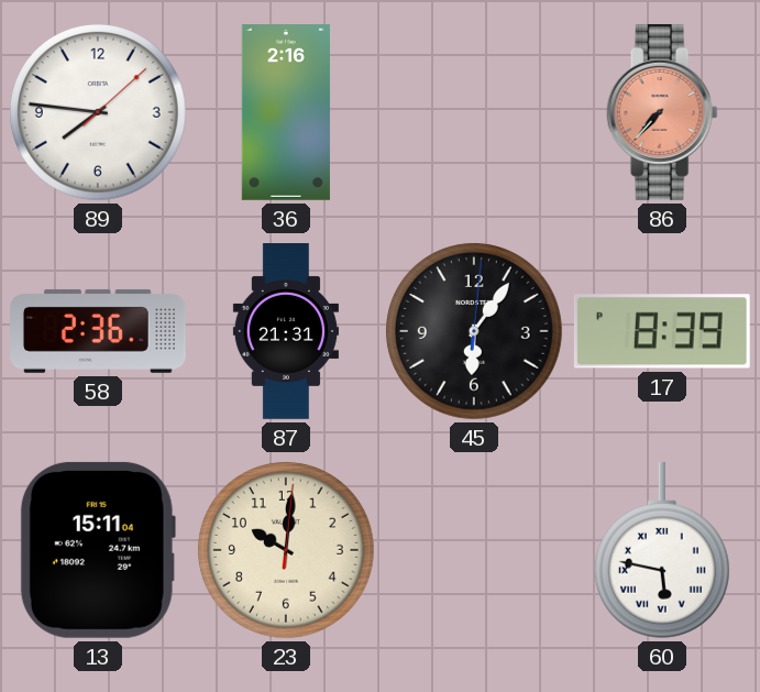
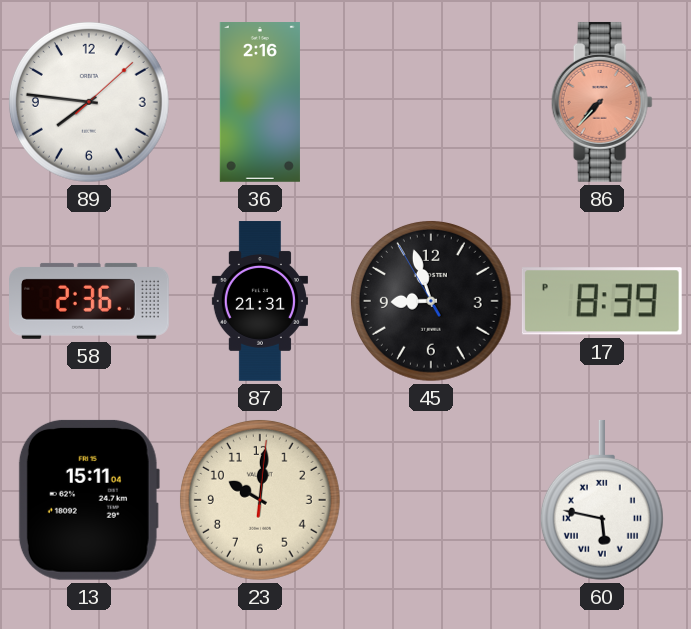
45: 6:06 -> 8:56 (431, 301)
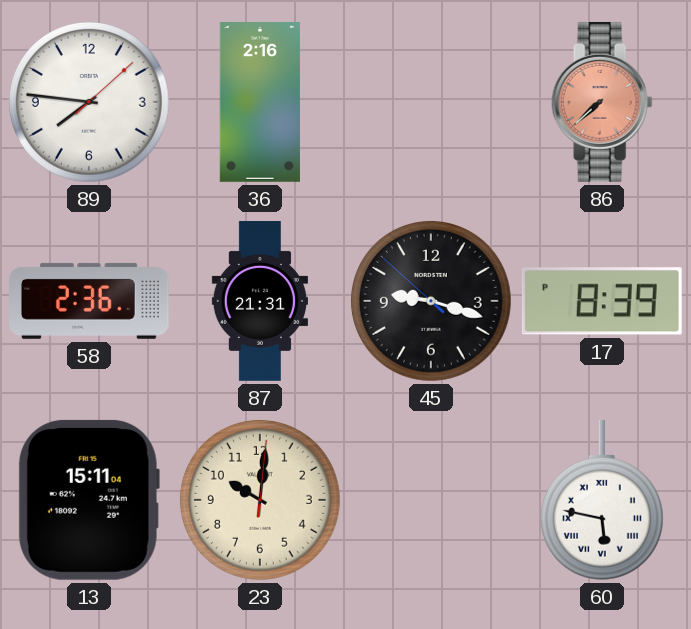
86: 7:37 -> 7:38 (602, 102)
45: 8:56 -> 9:17 (431, 301)
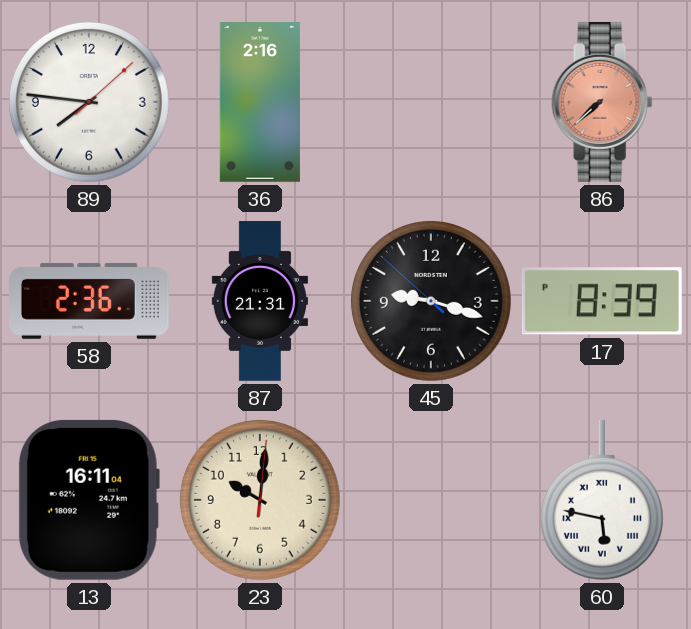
13: 15:11 -> 16:11 (89, 500)
